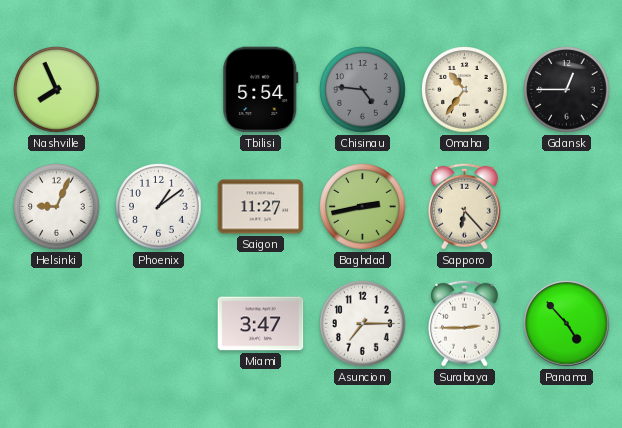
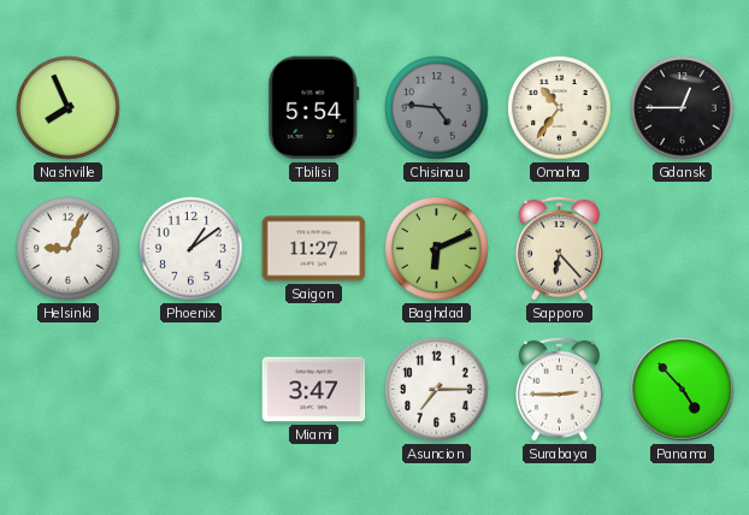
Baghdad: 2:43 -> 6:11 (437, 249)
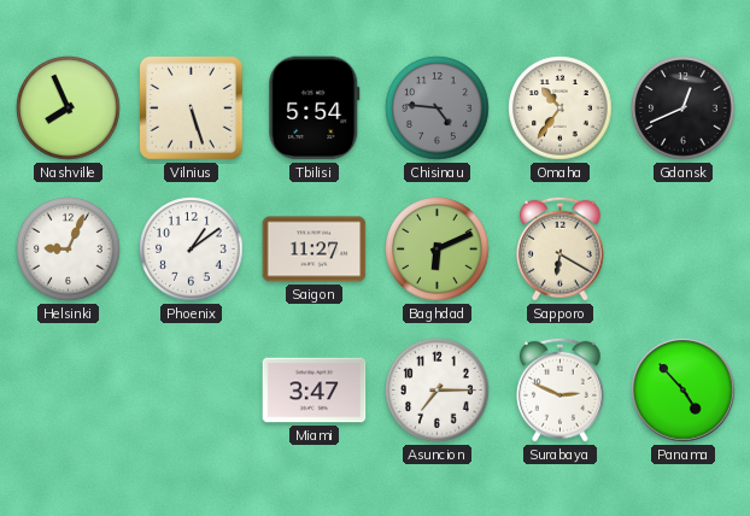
Vilnius: none -> 5:27 (192, 109)
Gdansk: 12:45 -> 12:41 (684, 109)
Sapporo: 6:23 -> 6:20 (559, 248)
Surabaya: 2:45 -> 2:49 (559, 389)
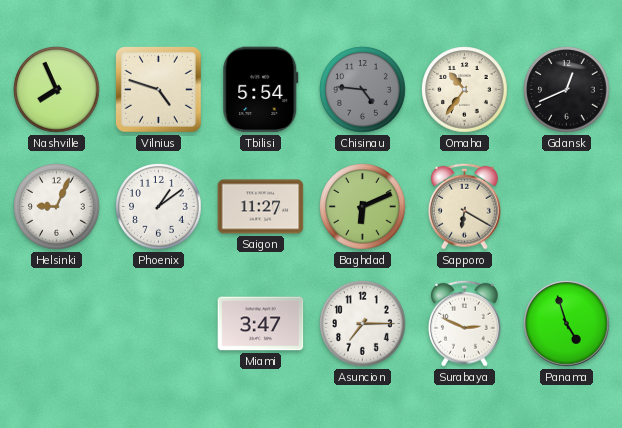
Vilnius: 5:27 -> 4:48 (159, 90)
Panama: 4:53 -> 4:57 (567, 324)
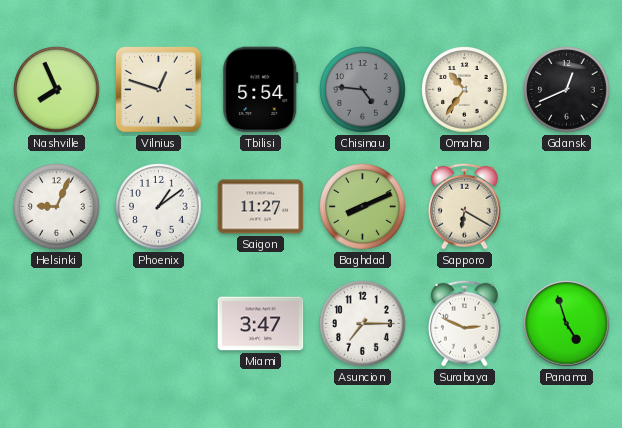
Vilnius: 4:48 -> 12:48 (159, 90)
Baghdad: 6:11 -> 8:11 (363, 207)
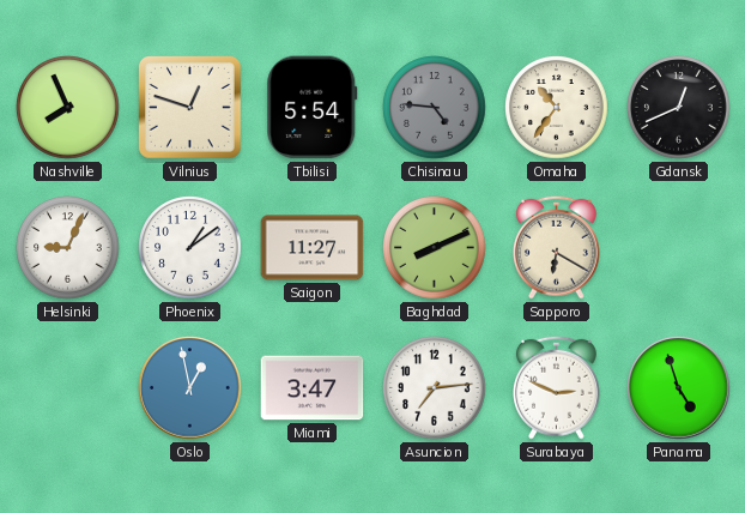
Oslo: none -> 12:58 (190, 388)
Asuncion: 7:15 -> 7:14 (435, 388)
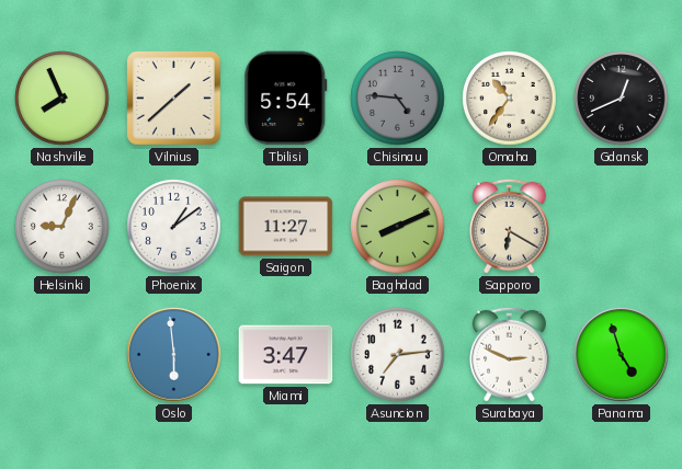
Vilnius: 12:48 -> 1:38 (174, 99)
Oslo: 12:58 -> 5:59 (174, 355)
